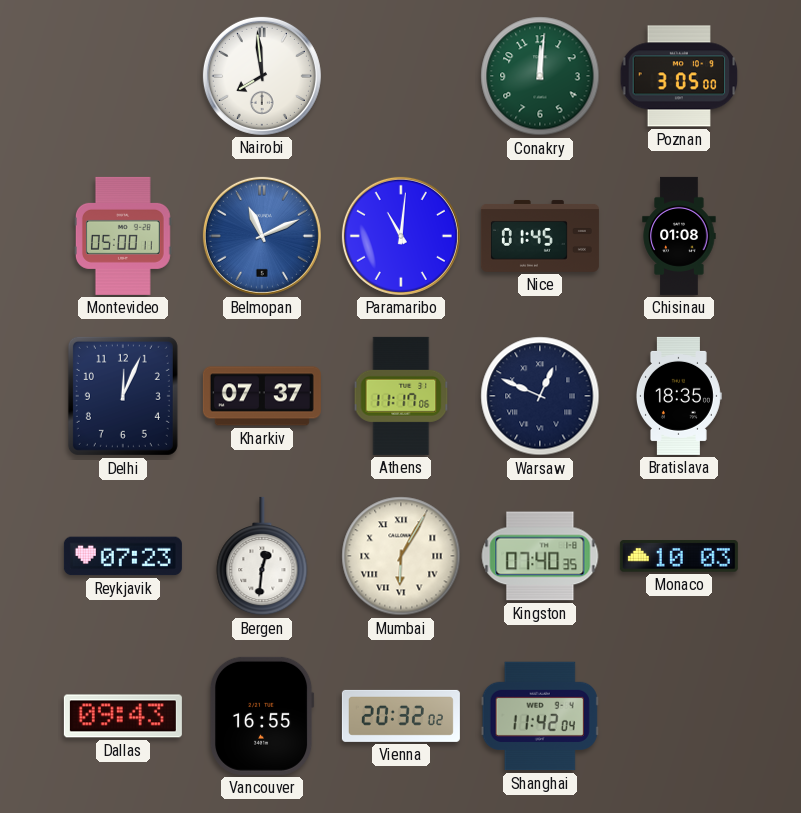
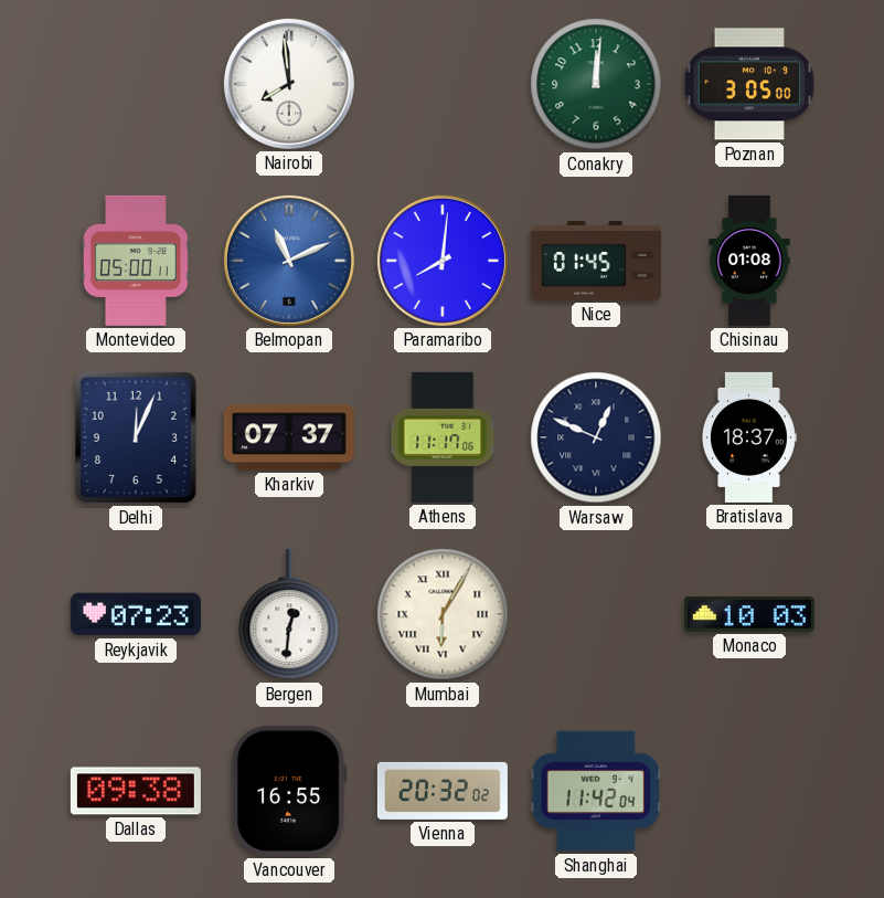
Paramaribo: 11:01 -> 8:01 (443, 261)
Bratislava: 18:35 -> 18:37 (748, 437)
Kingston: 07:40 -> none (540, 556)
Dallas: 09:43 -> 09:38 (136, 791)
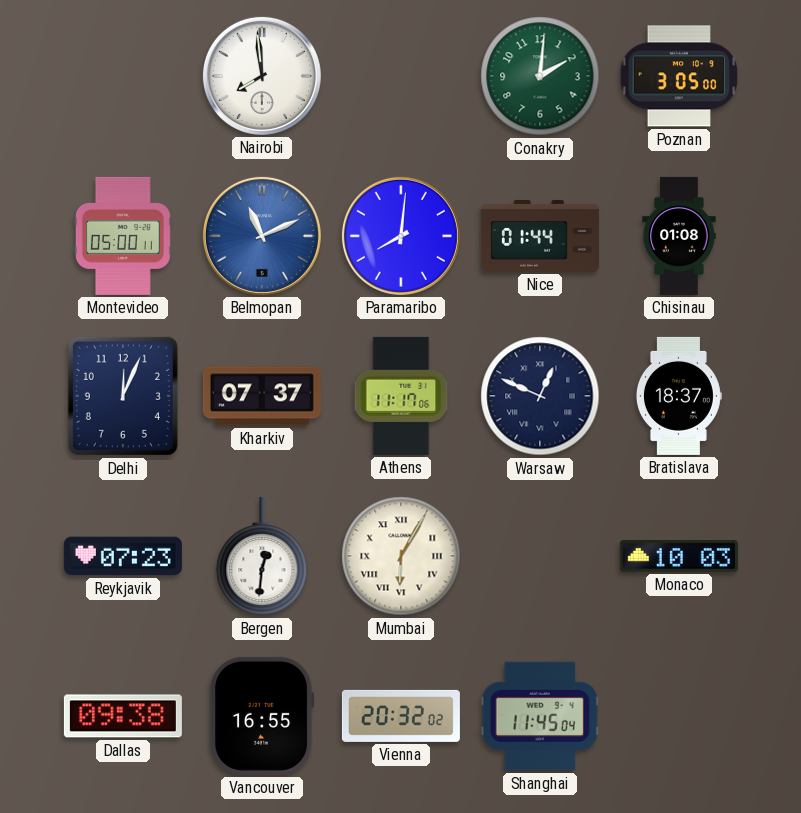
Conakry: 12:01 -> 2:01 (540, 76)
Nice: 01:45 -> 01:44 (540, 236)
Shanghai: 11:42 -> 11:45 (540, 716)
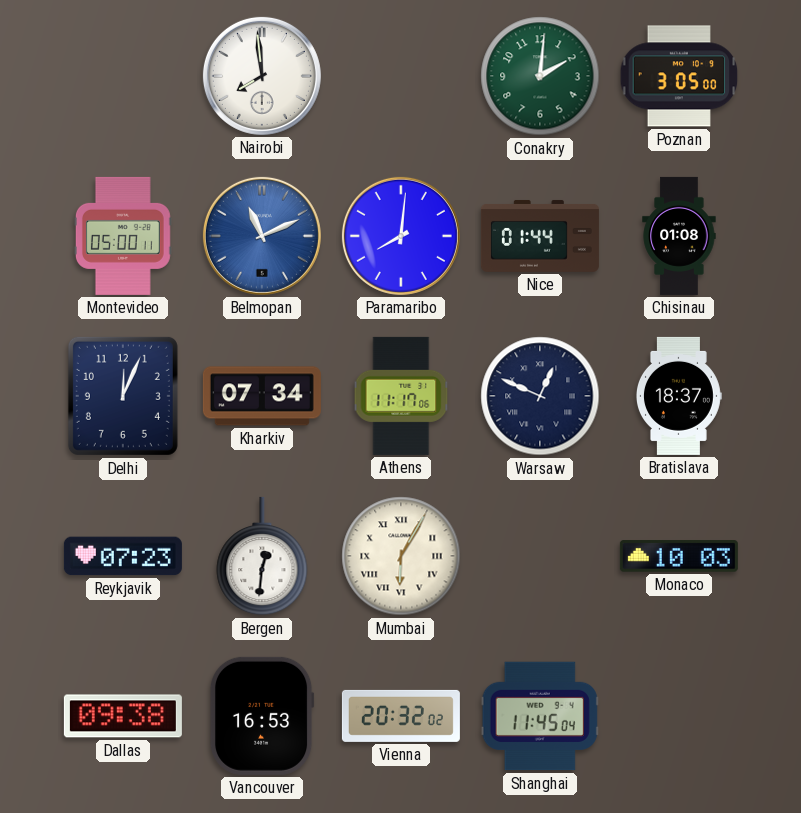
Kharkiv: 07:37 -> 07:34 (262, 396)
Vancouver: 16:55 -> 16:53 (262, 716)
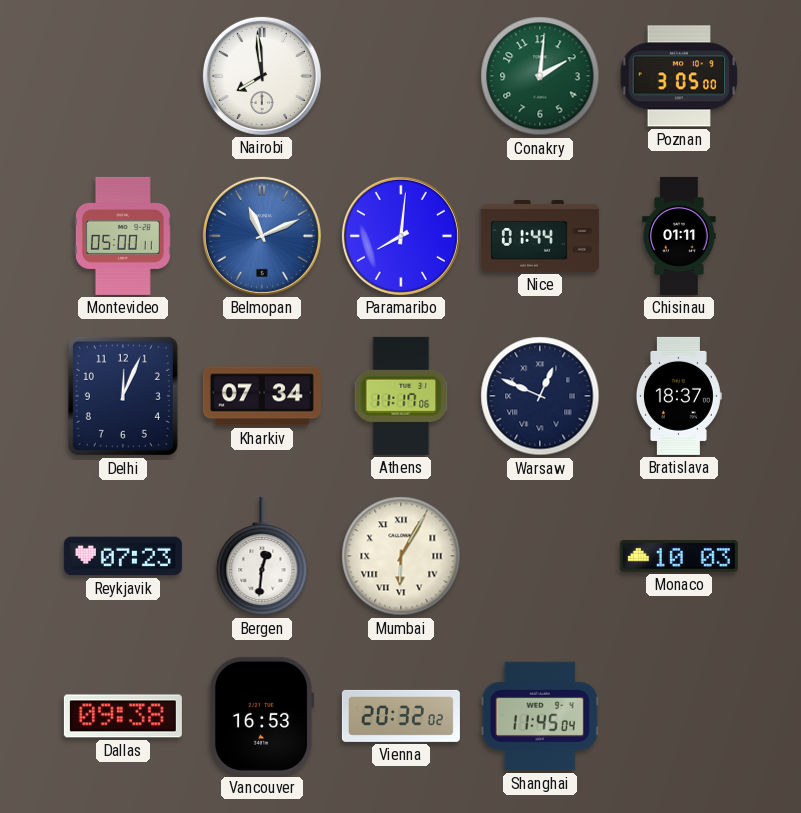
Chisinau: 01:08 -> 01:11 (679, 236)
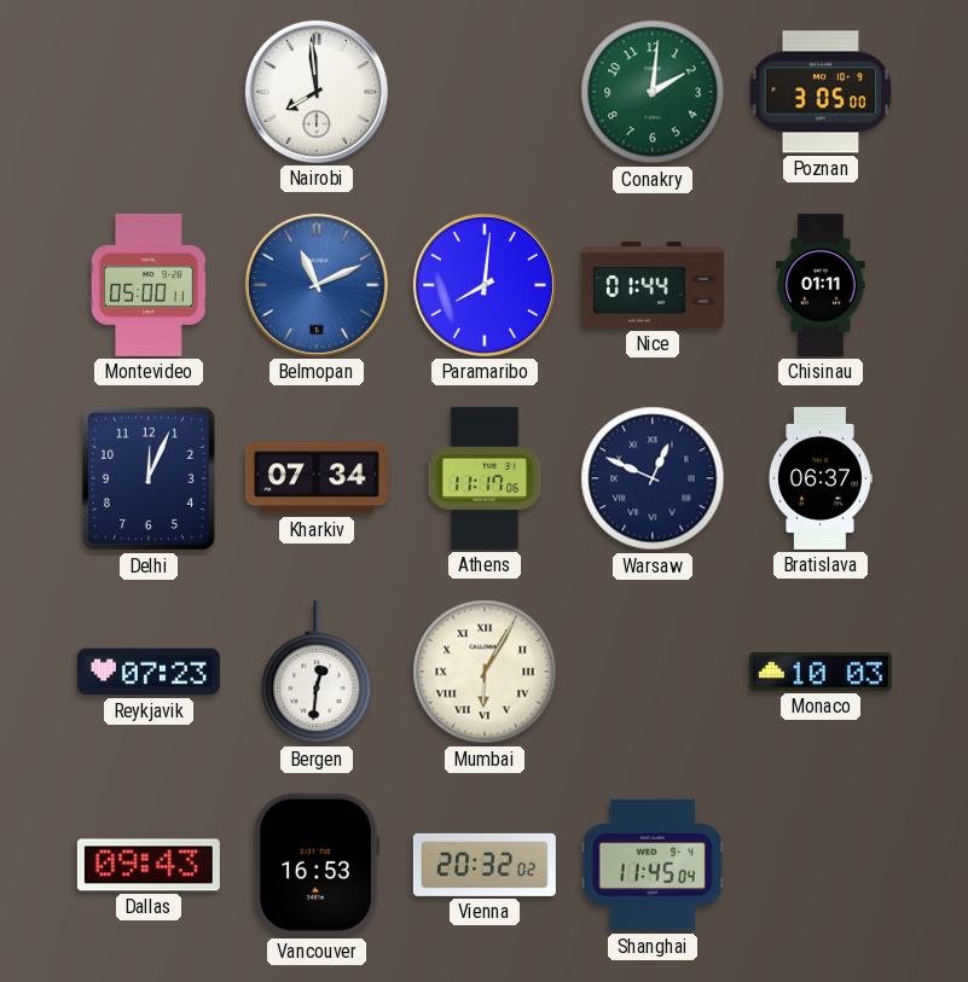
Bratislava: 18:37 -> 06:37 (819, 478)
Dallas: 09:38 -> 09:43 (149, 865)
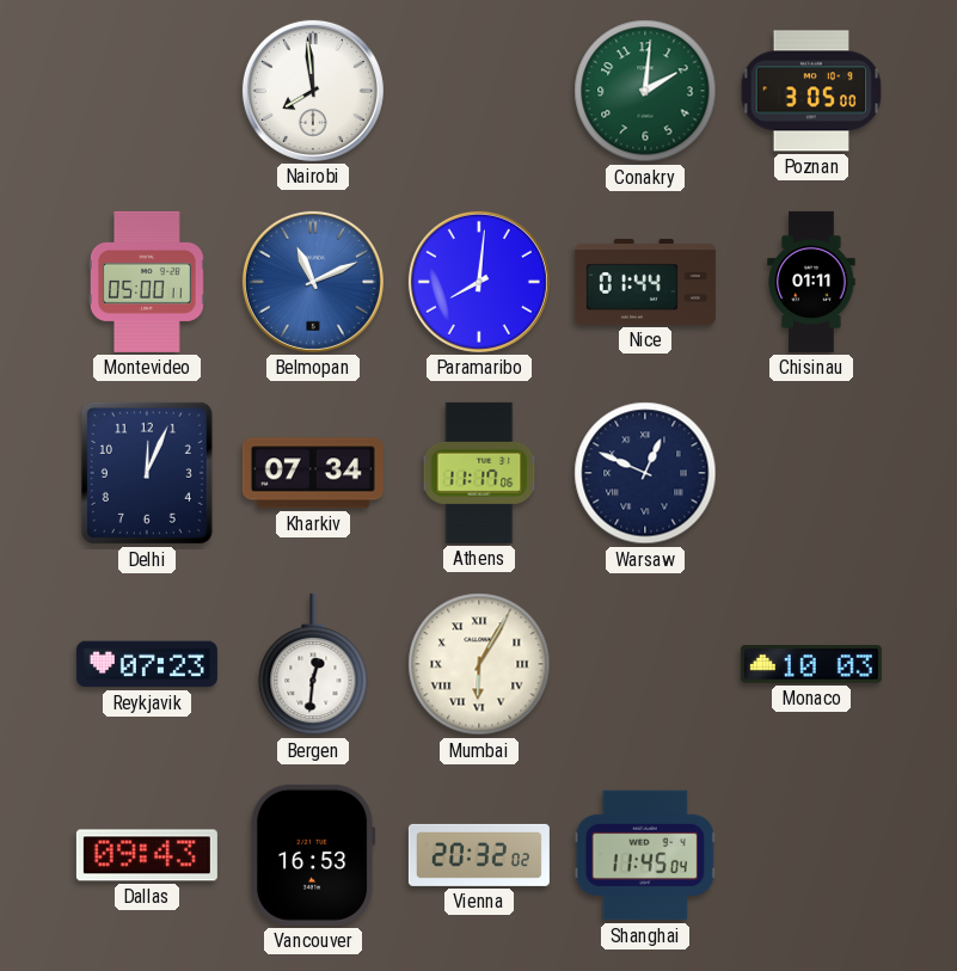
Bratislava: 06:37 -> none (819, 478)
